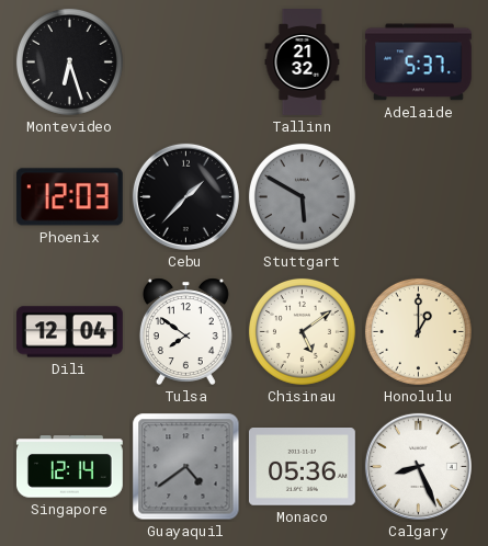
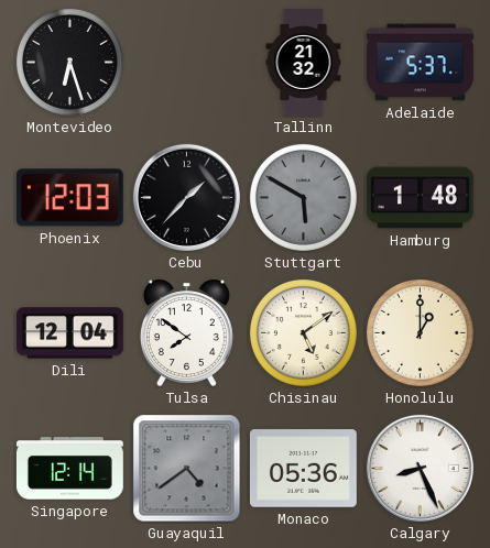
Hamburg: none -> 1:48 (420, 198)
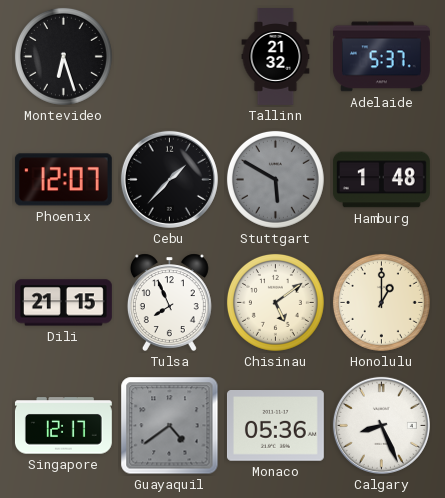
Phoenix: 12:03 -> 12:07 (63, 180)
Dili: 12:04 -> 21:15 (63, 303)
Tulsa: 7:51 -> 7:56 (169, 302)
Singapore: 12:14 -> 12:17 (63, 426)
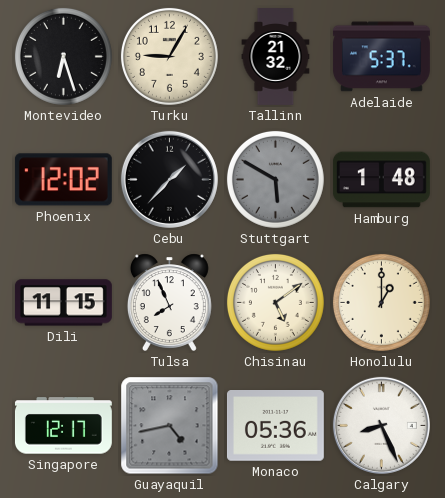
Turku: none -> 9:05 (169, 56)
Phoenix: 12:07 -> 12:02 (63, 180)
Dili: 21:15 -> 11:15 (63, 303)
Guayaquil: 4:39 -> 4:43 (170, 426)
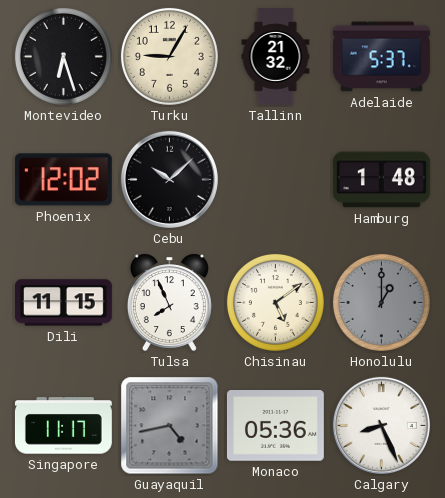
Cebu: 1:37 -> 10:08 (169, 179)
Stuttgart: 5:50 -> none (275, 179)
Honolulu dial: cream -> grey (381, 302)
Singapore: 12:17 -> 11:17 (63, 426)
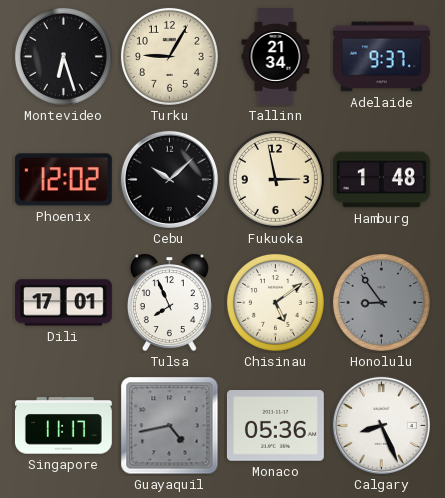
Tallinn: 21:32 -> 21:34 (276, 57)
Adelaide: 5:37 -> 9:37 (381, 57)
Fukuoka: none -> 2:58 (275, 179)
Dili: 11:15 -> 17:01 (63, 303)
Honolulu: 1:00 -> 8:54 (381, 302)
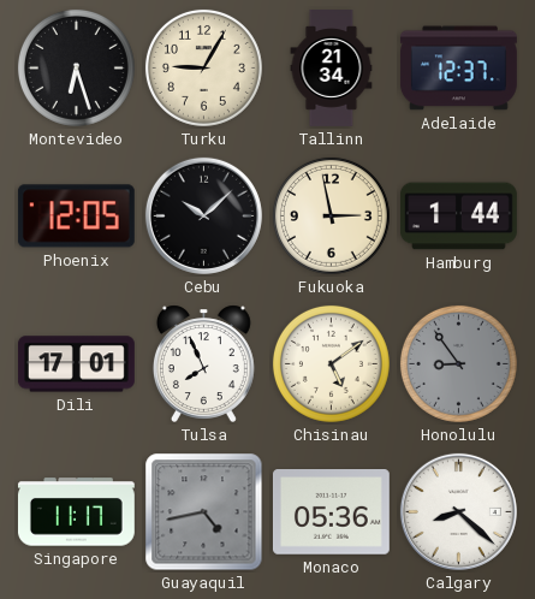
Adelaide: 9:37 -> 12:37 (458, 69)
Phoenix: 12:02 -> 12:05 (76, 217)
Hamburg: 1:48 -> 1:44 (458, 217)
Calgary: 8:26 -> 8:22 (458, 511)
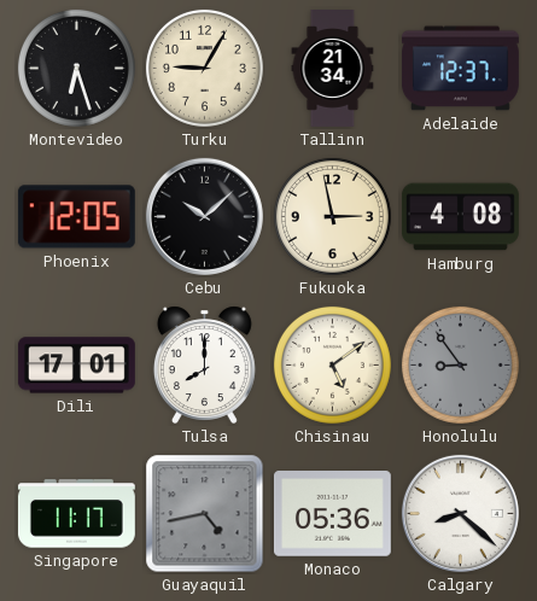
Hamburg: 1:44 -> 4:08 (460, 217)
Tulsa: 7:56 -> 8:00 (204, 364)
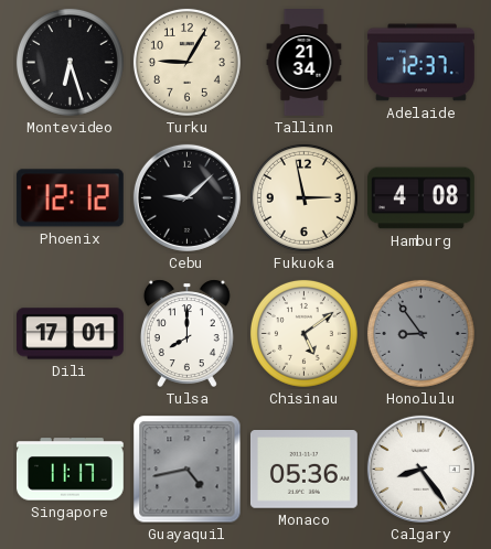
Phoenix: 12:05 -> 12:12 (70, 198)
Cebu: 10:08 -> 9:08 (186, 197)
Calgary: 8:22 -> 8:24 (420, 469)
